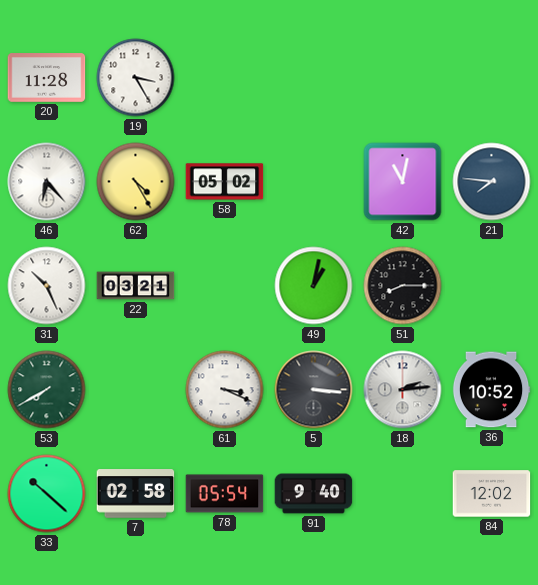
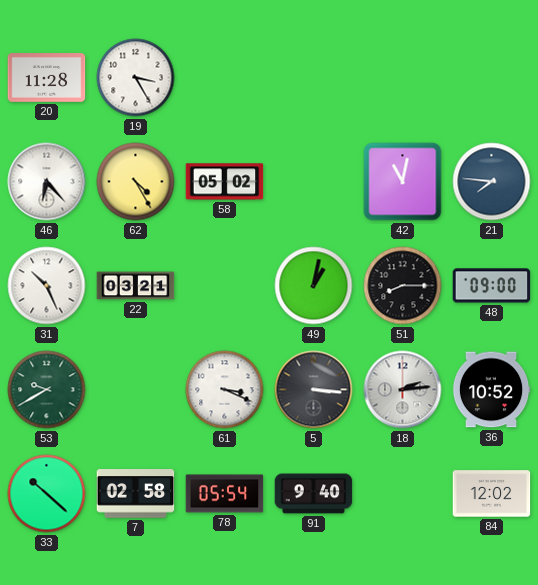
48: none -> 09:00 (492, 286)
53: 7:40 -> 9:40 (47, 390)
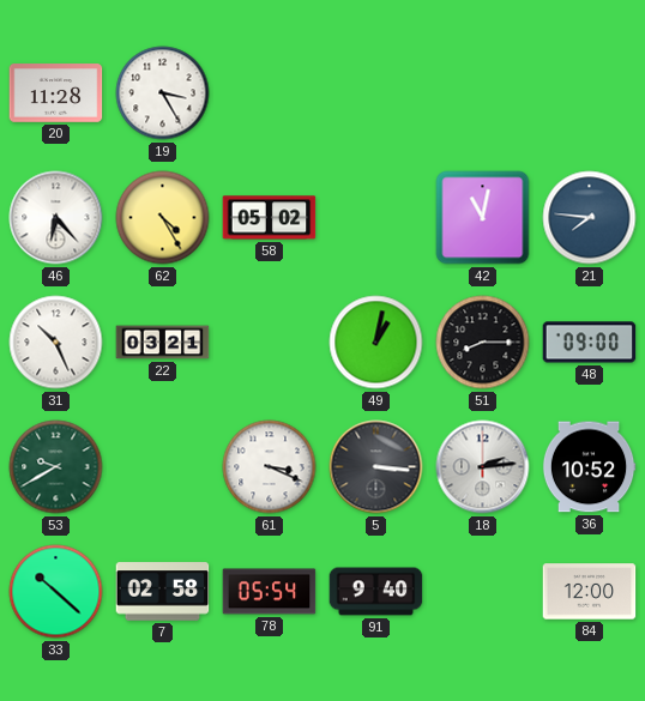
84: 12:02 -> 12:00 (590, 592)
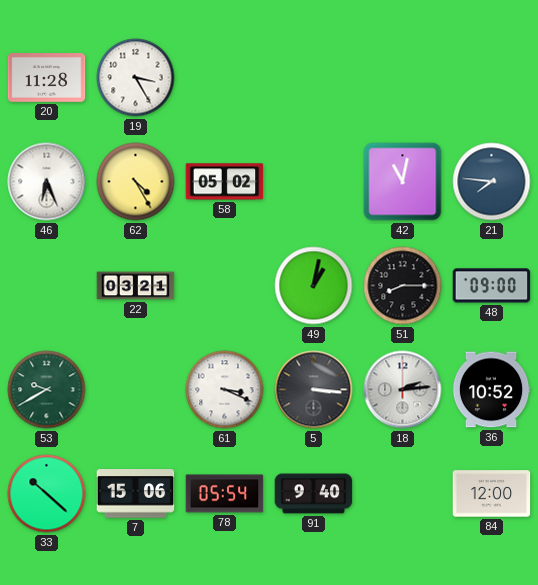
46: 6:23 -> 6:26 (47, 182)
31: 10:26 -> none (56, 343)
7: 02:58 -> 15:06 (136, 494)
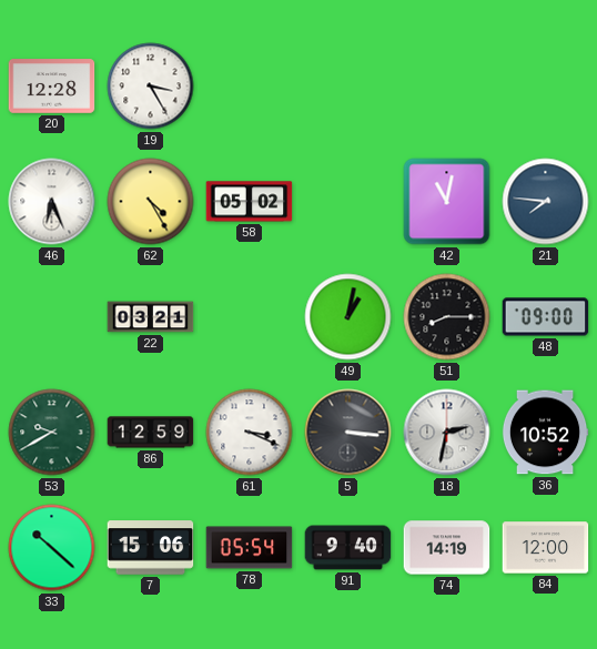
20: 11:28 -> 12:28 (52, 87)
86: none -> 12:59 (151, 433)
18: 2:14 -> 2:32 (447, 433)
74: none -> 14:19 (447, 548)
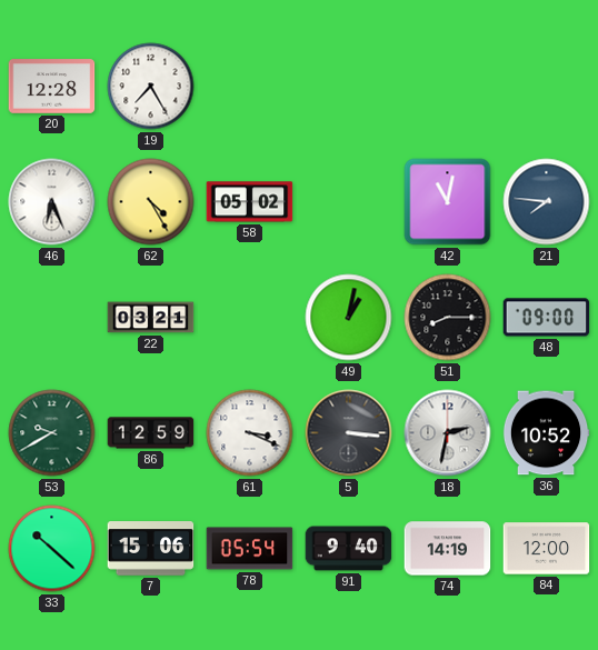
19: 3:25 -> 7:25 (151, 87)
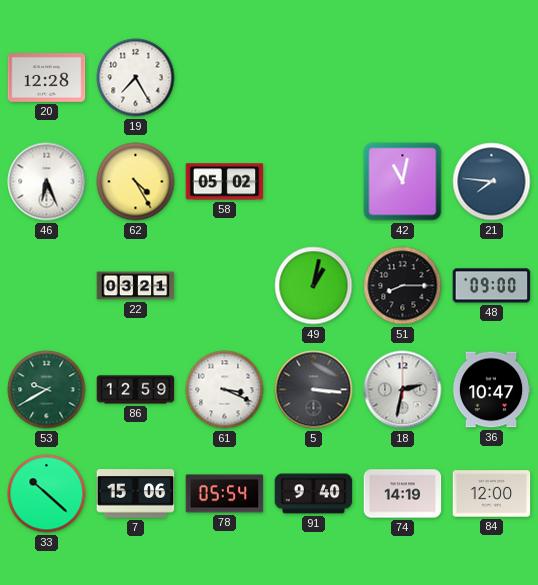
36: 10:52 -> 10:47 (491, 390)
